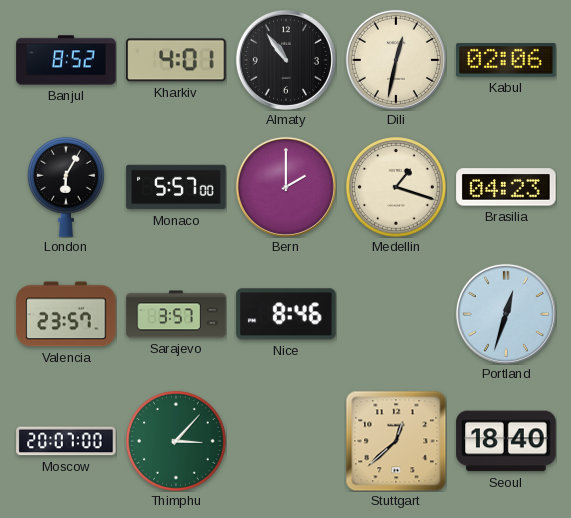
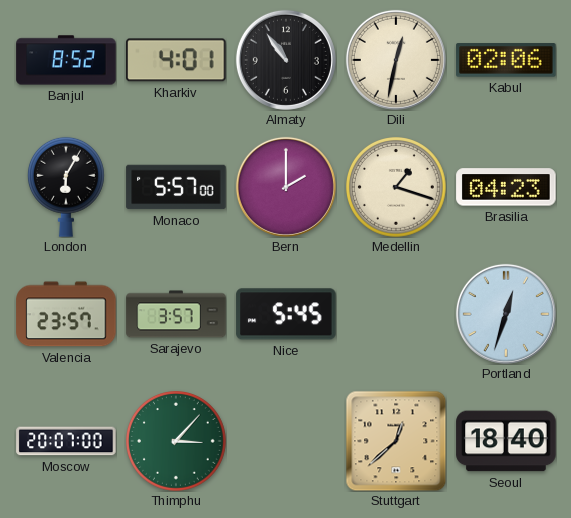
Nice: 8:46 -> 5:45 (286, 314)
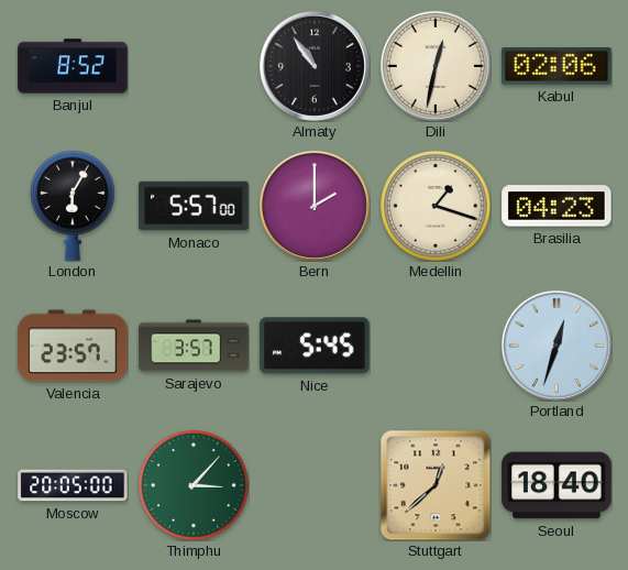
Kharkiv: 4:01 -> none (176, 60)
Moscow: 20:07 -> 20:05 (73, 485)
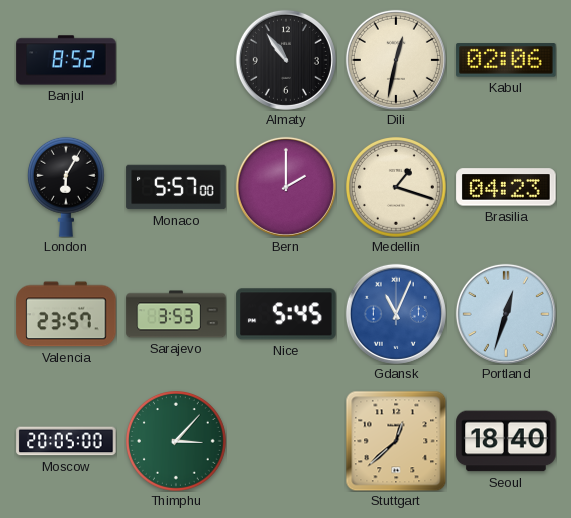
Sarajevo: 3:57 -> 3:53 (176, 314)
Gdansk: none -> 11:04 (396, 314)
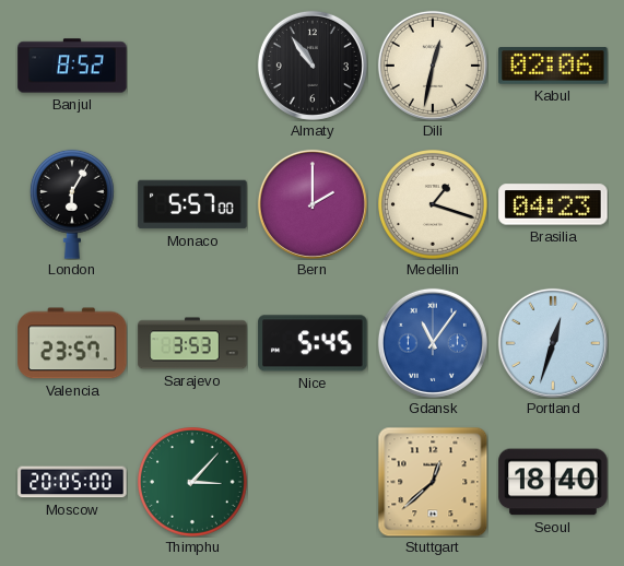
Gdansk: 11:04 -> 11:06 (433, 343)
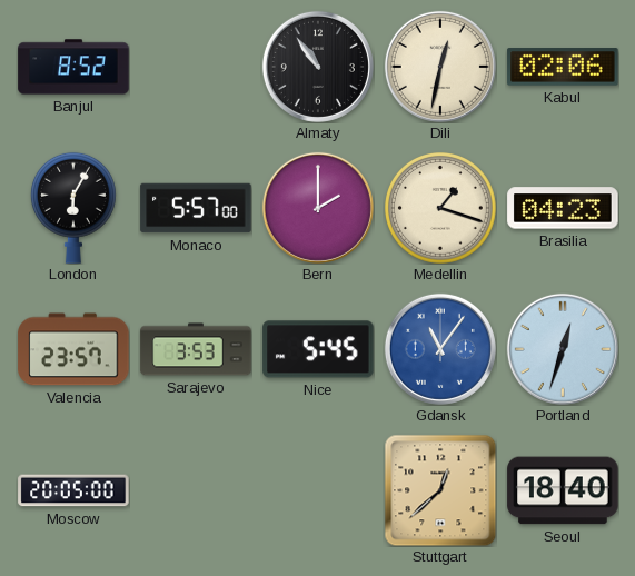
Thimphu: 3:07 -> none (193, 483)
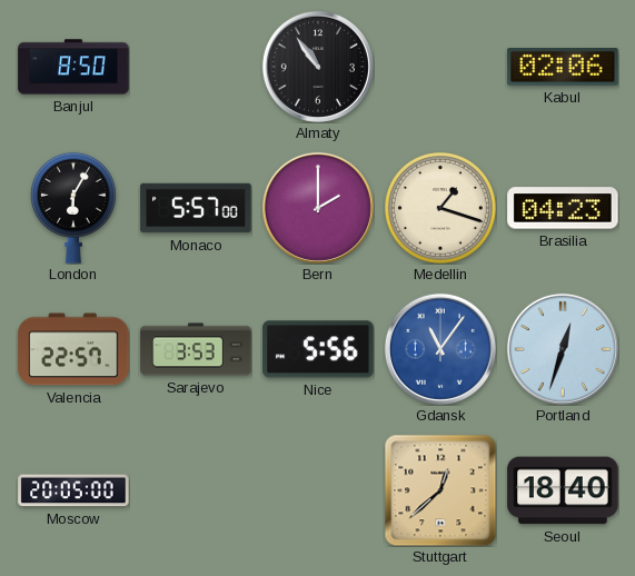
Banjul: 8:52 -> 8:50 (73, 67)
Dili: 12:32 -> none (440, 67)
Valencia: 23:57 -> 22:57 (73, 349)
Nice: 5:45 -> 5:56 (318, 349)
